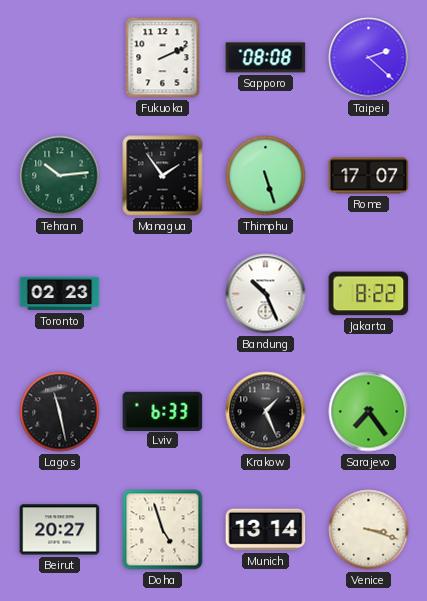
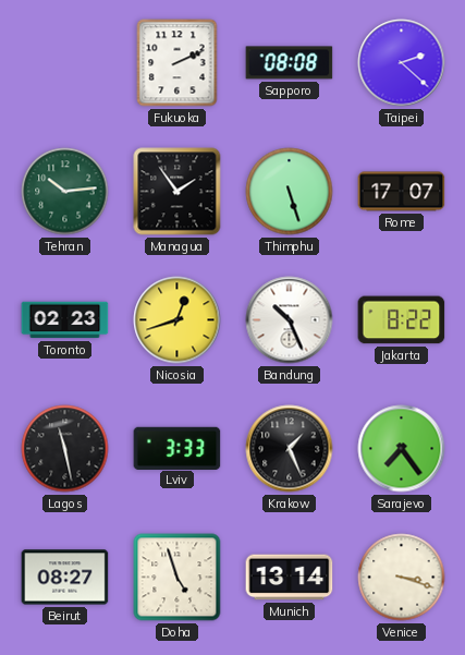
Nicosia: none -> 12:42 (178, 320)
Lviv: 6:33 -> 3:33 (178, 448)
Beirut: 20:27 -> 08:27 (65, 578)
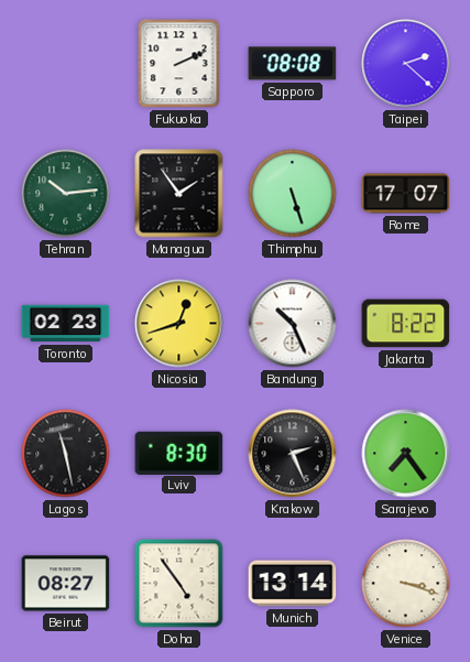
Lviv: 3:33 -> 8:30 (179, 453)
Krakow: 1:26 -> 2:26 (293, 454)
Doha: 4:57 -> 4:54 (179, 584)
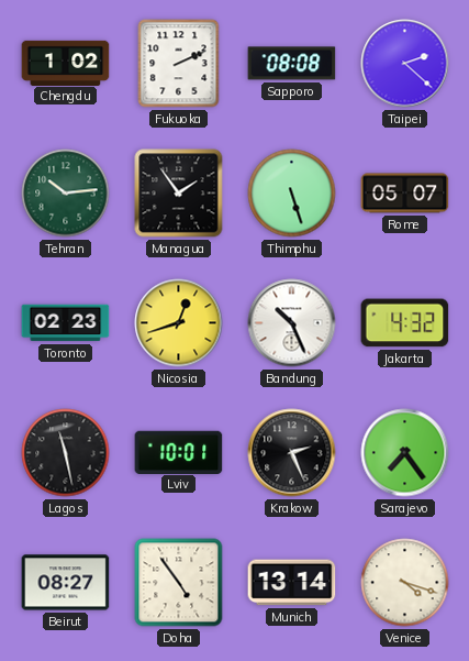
Chengdu: none -> 1:02 (66, 63)
Rome: 17:07 -> 05:07 (405, 194)
Jakarta: 8:22 -> 4:32 (405, 323)
Lviv: 8:30 -> 10:01 (179, 452)
Venice: 3:18 -> 4:18 (405, 583)
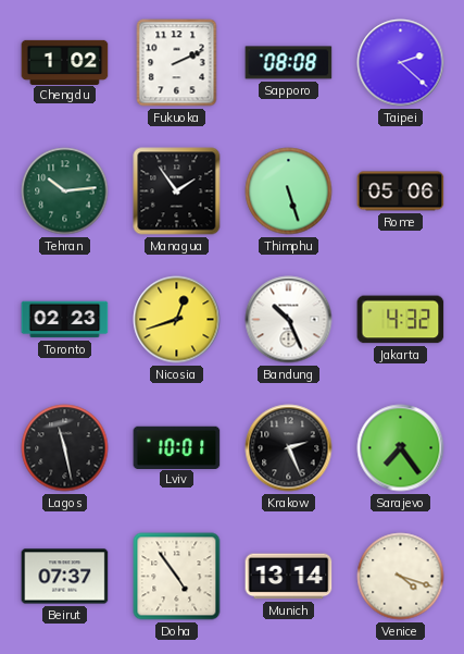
Rome: 05:07 -> 05:06 (401, 192)
Beirut: 08:27 -> 07:37 (65, 577)
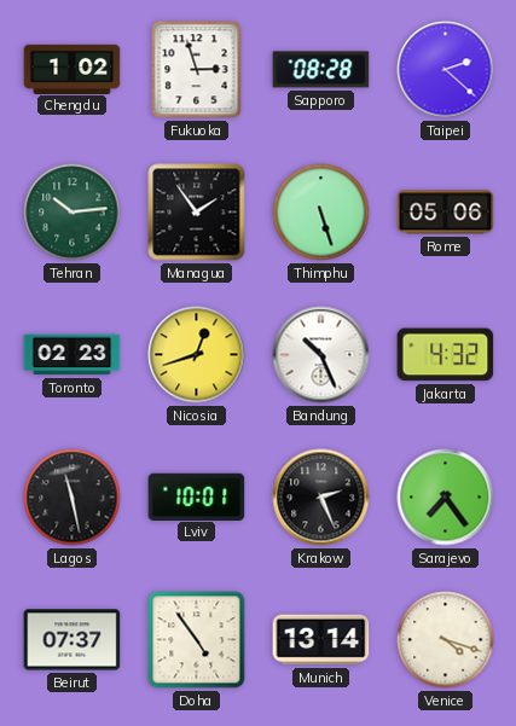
Fukuoka: 2:11 -> 2:57 (197, 70)
Sapporo: 08:08 -> 08:28 (321, 70)
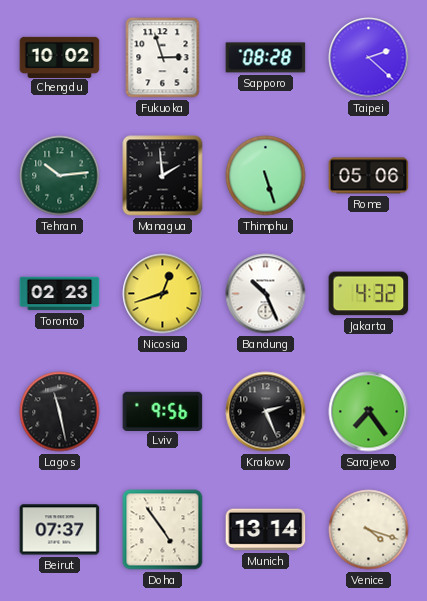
Chengdu: 1:02 -> 10:02 (60, 57)
Managua: 1:54 -> 1:59 (163, 176)
Lviv: 10:01 -> 9:56 (163, 411)
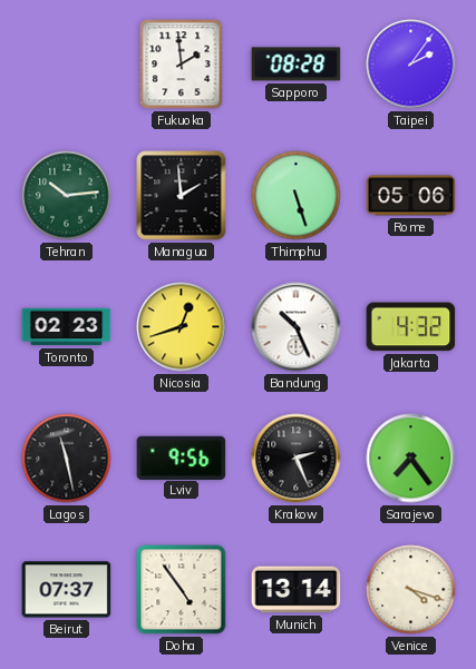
Chengdu: 10:02 -> none (60, 57)
Fukuoka: 2:57 -> 1:59 (182, 65)
Taipei: 2:22 -> 2:06 (411, 65)
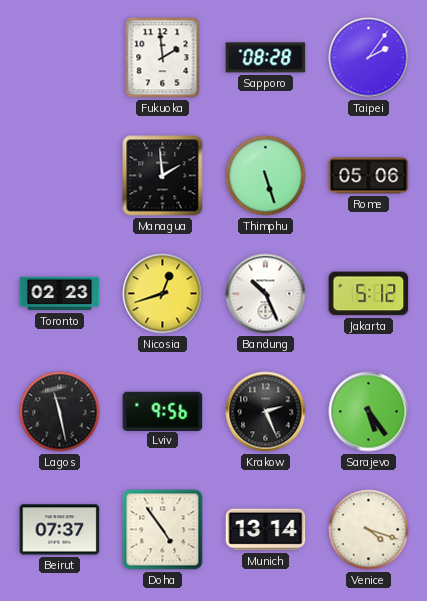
Tehran: 10:14 -> none (67, 196)
Jakarta: 4:32 -> 5:12 (369, 294)
Sarajevo: 7:24 -> 5:24 (369, 412)
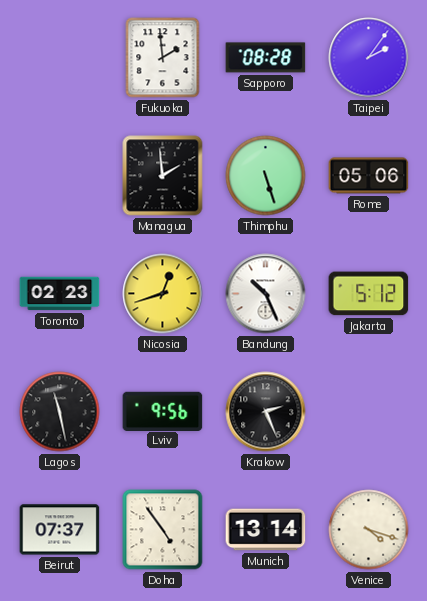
Sarajevo: 5:24 -> none (369, 412)
